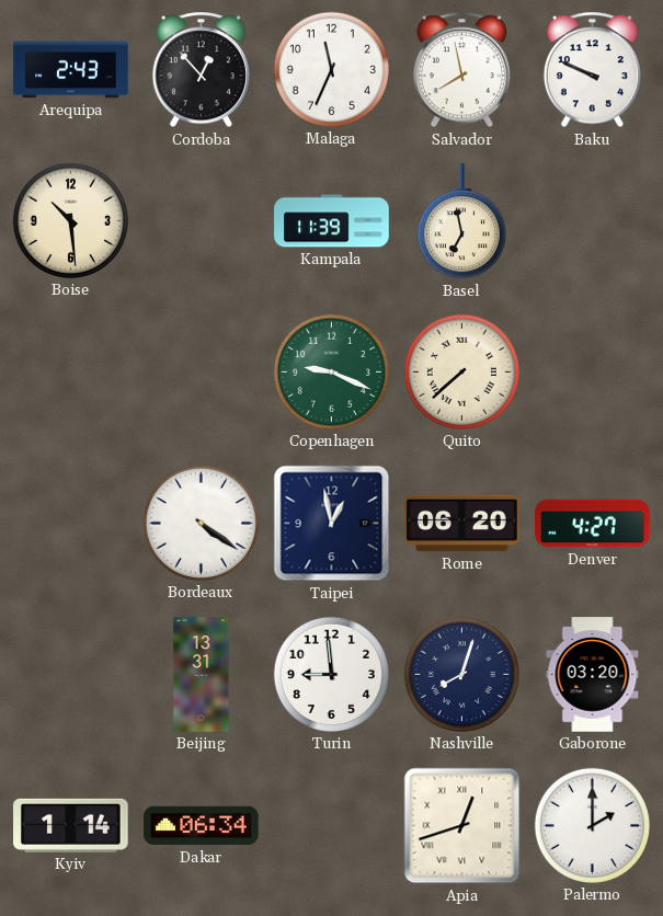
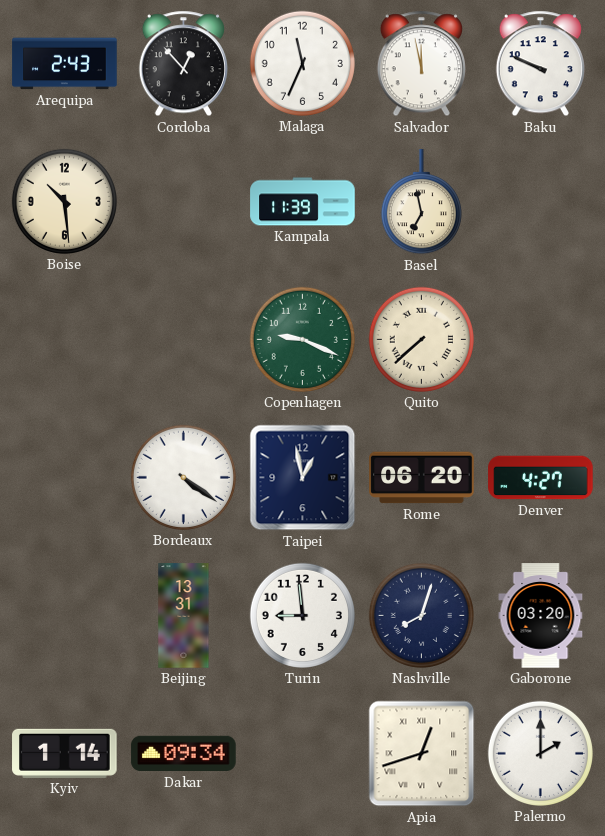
Salvador: 7:58 -> 11:58 (421, 64)
Dakar: 06:34 -> 09:34 (184, 754)
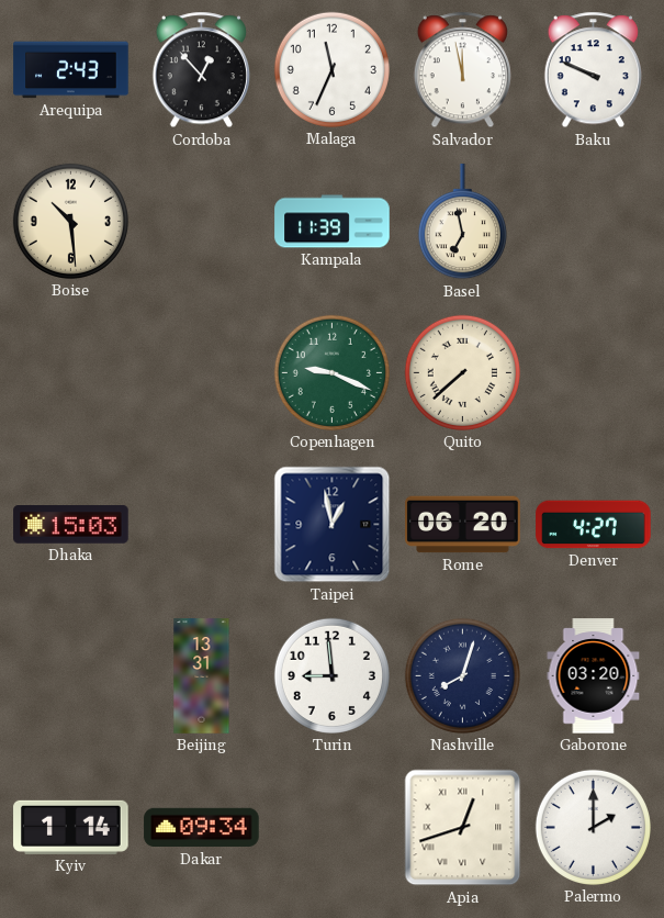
Dhaka: none -> 15:03 (71, 525)
Bordeaux: 4:21 -> none (183, 477)
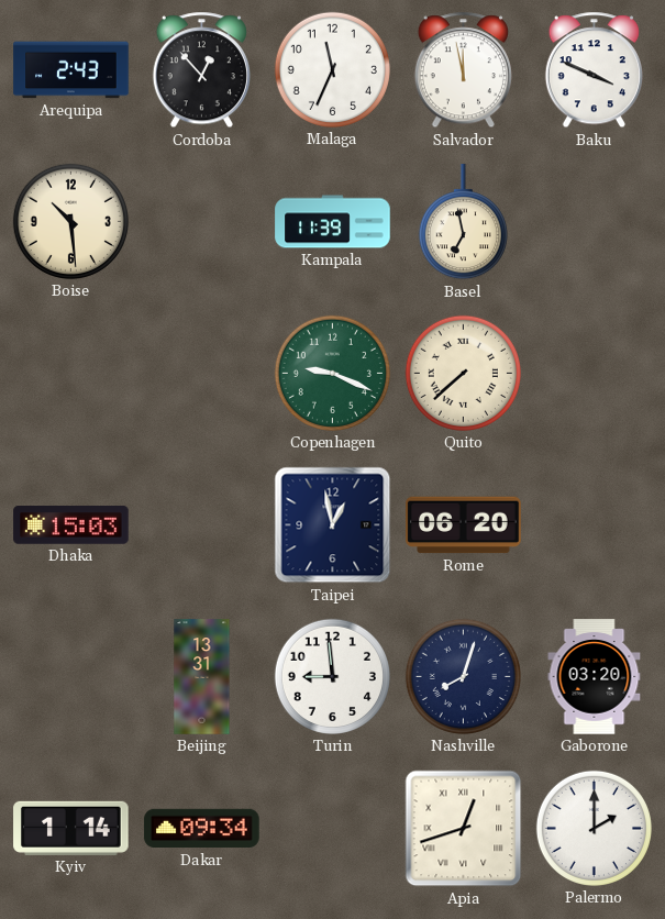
Baku: 9:49 -> 3:49 (594, 70)
Denver: 4:27 -> none (594, 525)
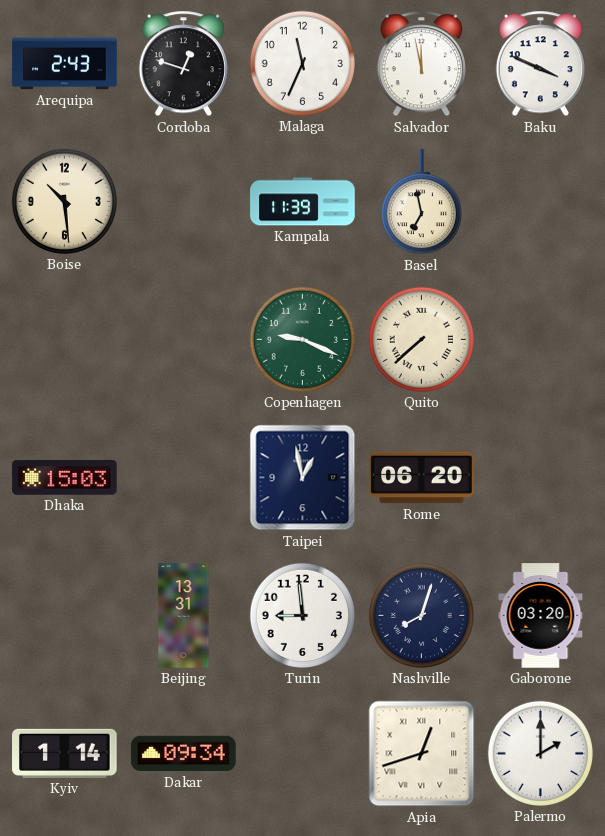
Cordoba: 12:53 -> 12:48 (183, 64)
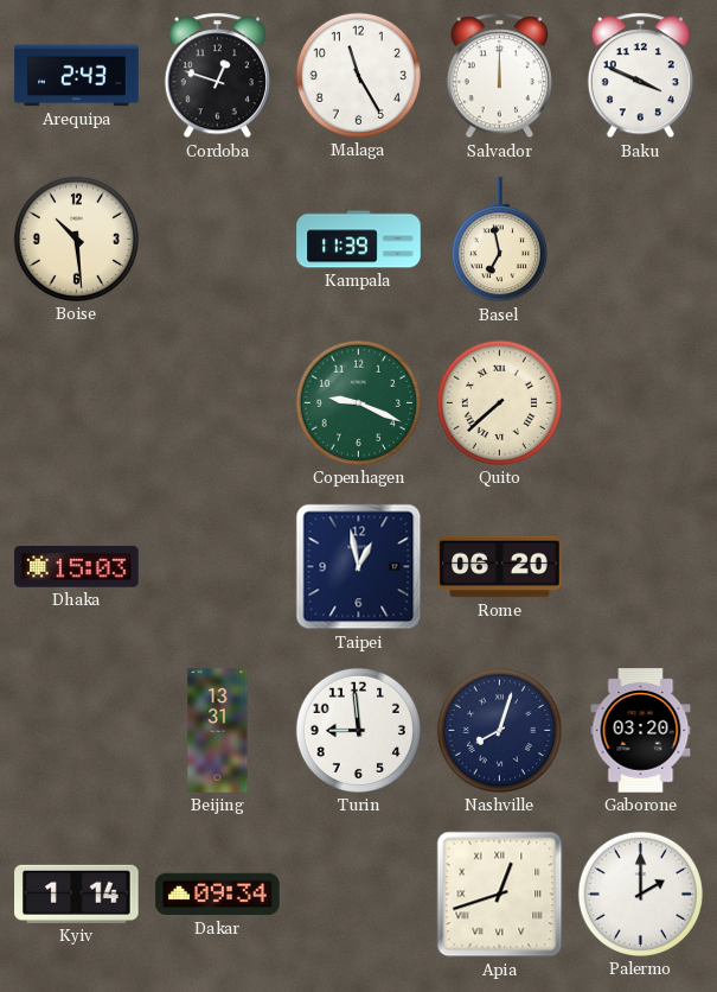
Malaga: 11:34 -> 11:25 (358, 75)
Salvador: 11:58 -> 12:00 (499, 76)
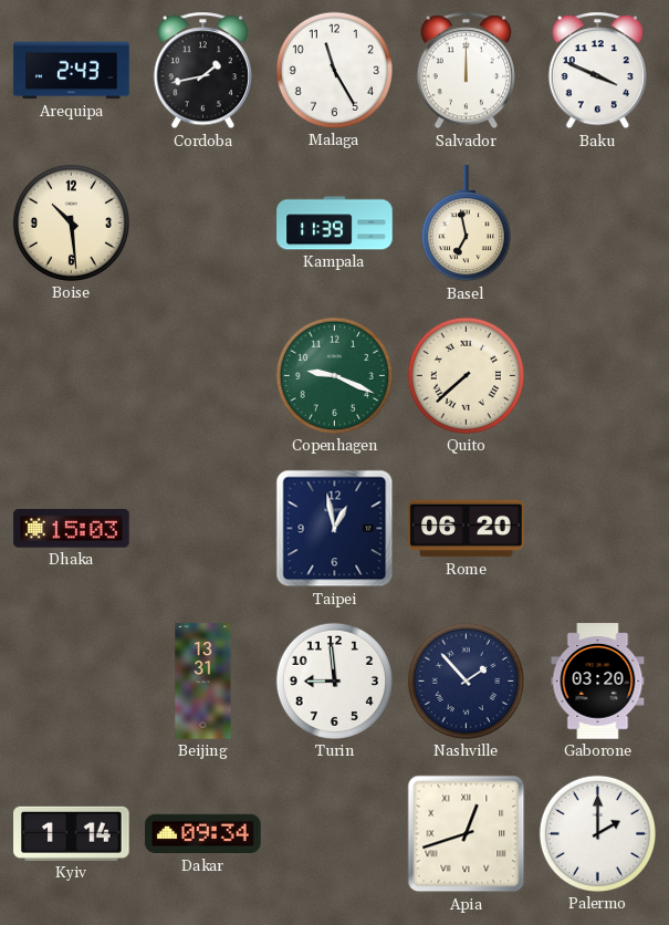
Cordoba: 12:48 -> 1:43 (202, 71)
Nashville: 8:03 -> 1:53 (466, 680)
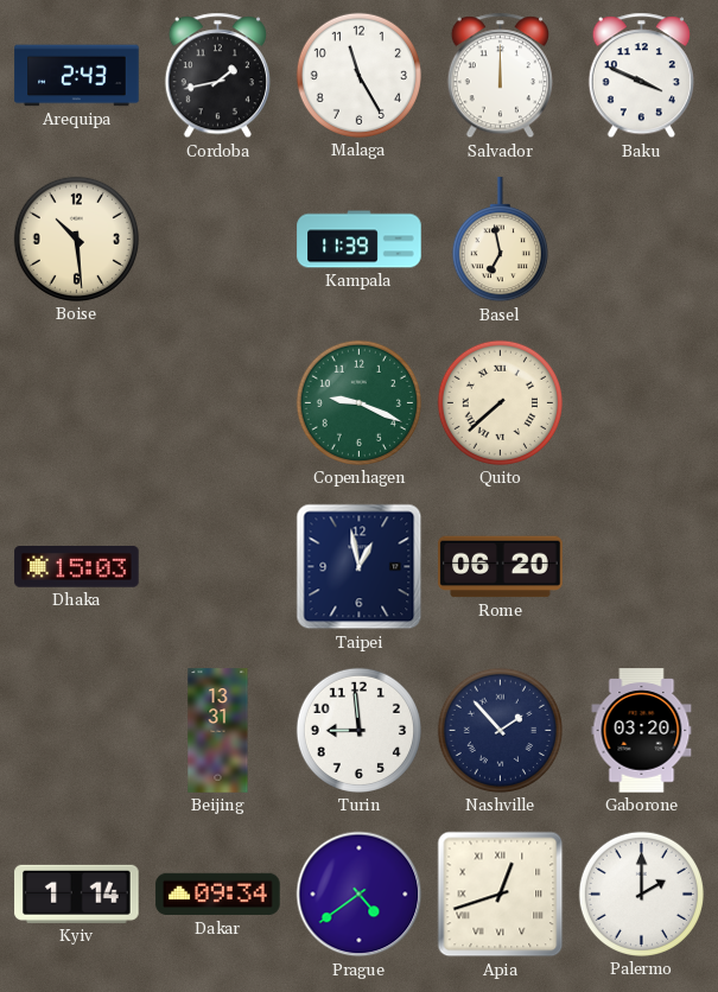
Prague: none -> 4:39 (360, 895)
